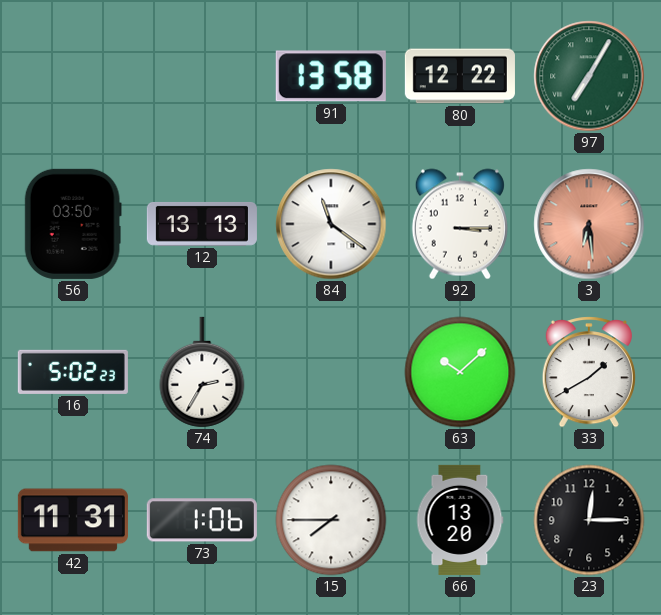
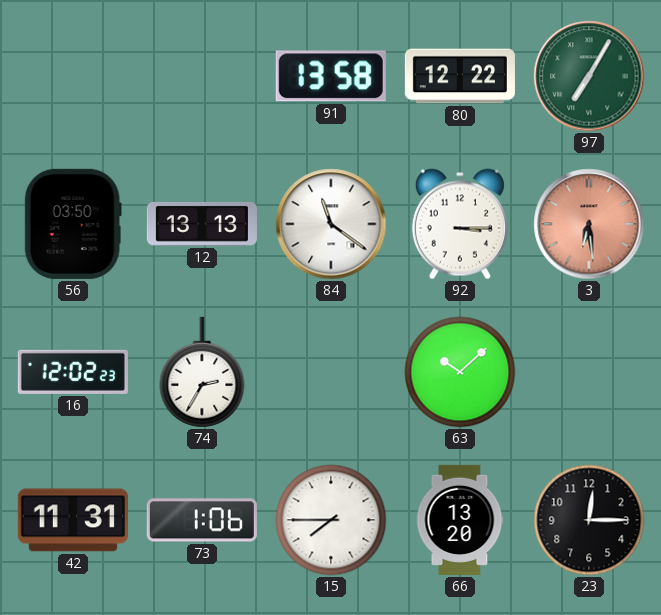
16: 5:02 -> 12:02 (73, 372)
33: 1:40 -> none (589, 372)
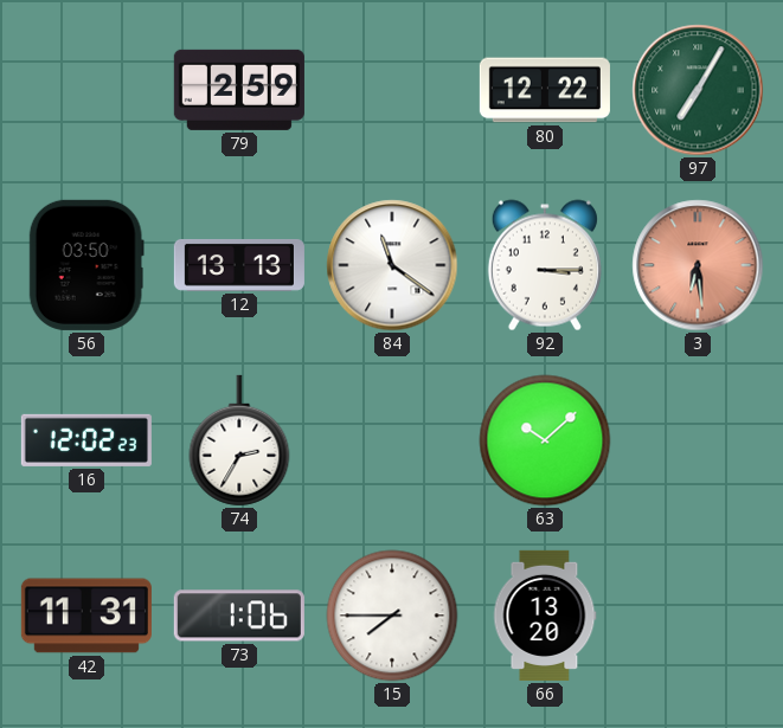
79: none -> 2:59 (239, 90)
91: 13:58 -> none (331, 76)
23: 12:15 -> none (589, 520)
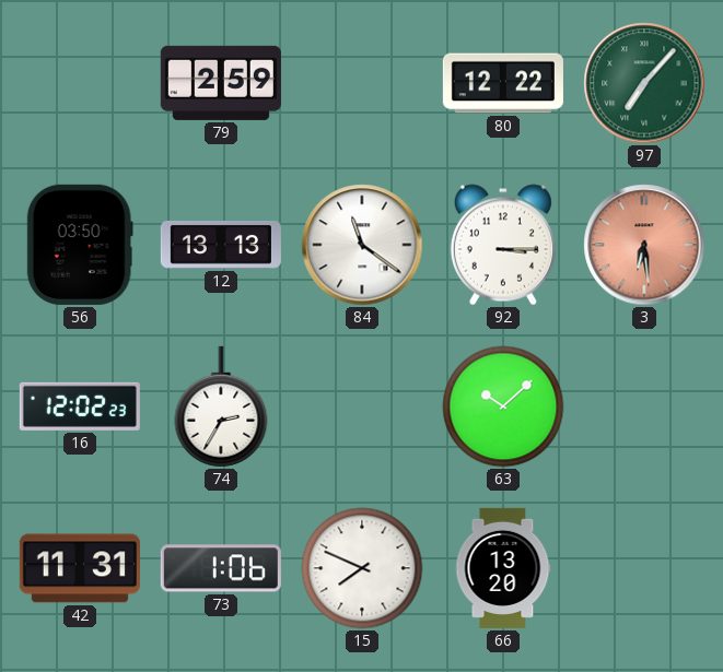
97: 7:05 -> 7:07 (644, 83)
15: 7:45 -> 7:49 (362, 568)
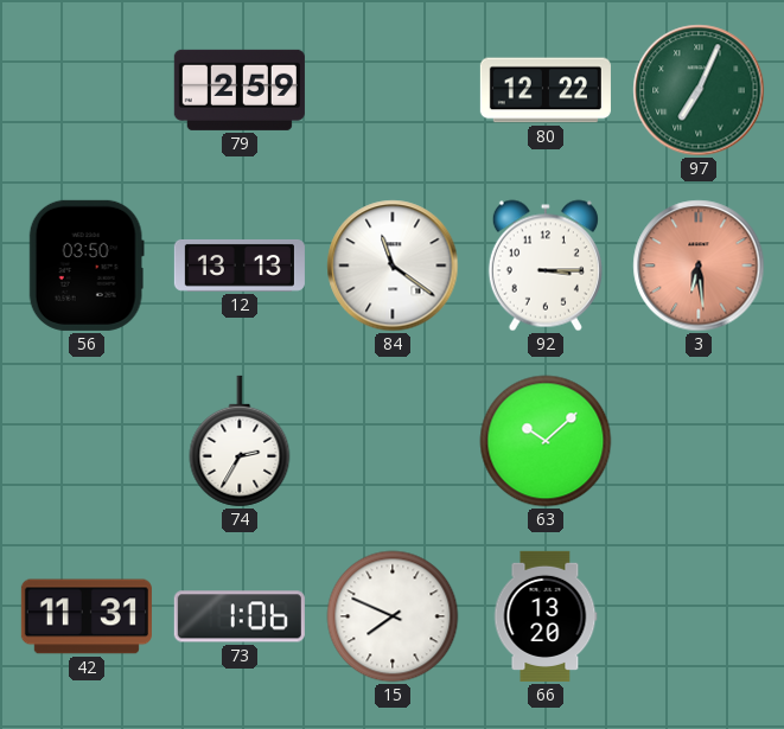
97: 7:07 -> 7:04 (699, 90)
16: 12:02 -> none (80, 406)
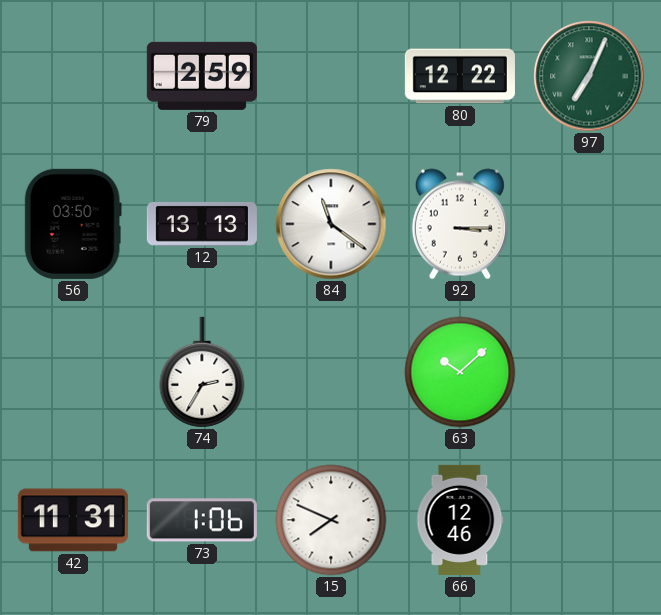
3: 6:29 -> none (699, 266)
66: 13:20 -> 12:46 (460, 520)
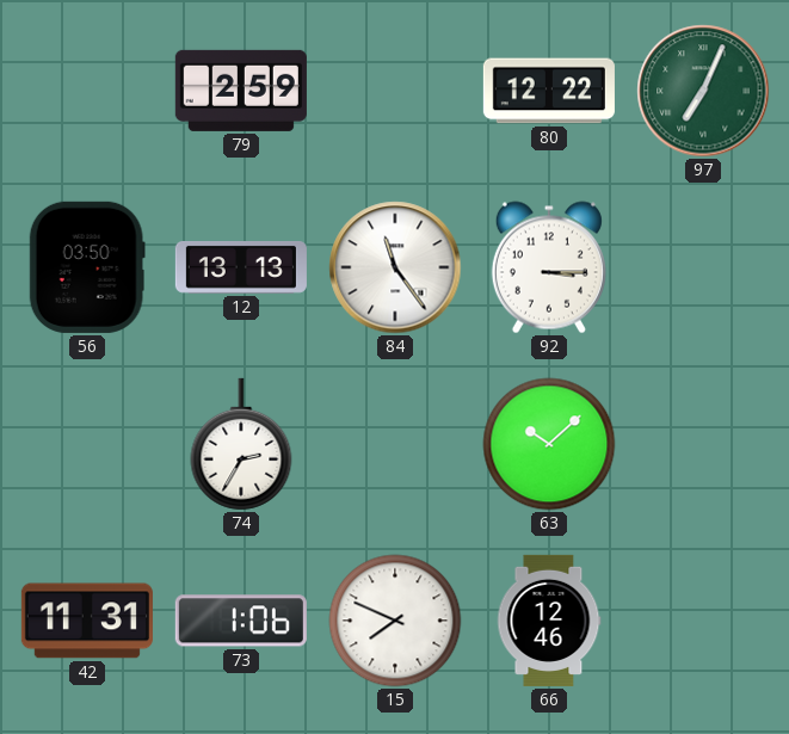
84: 11:21 -> 11:24 (395, 267)
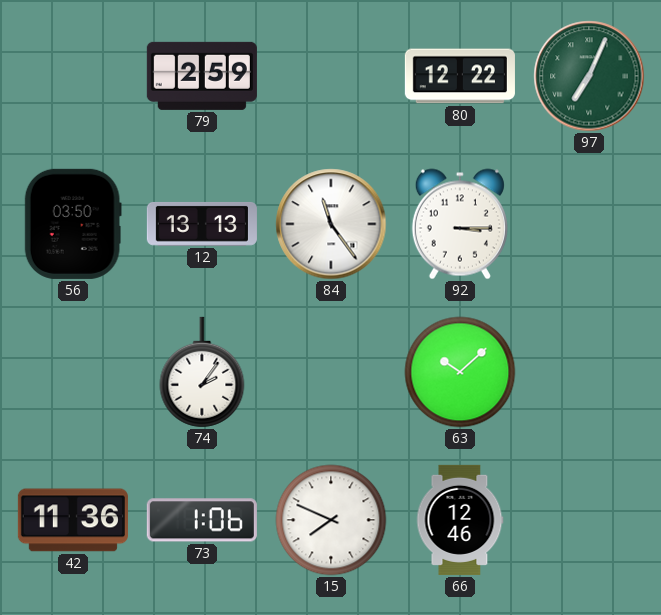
74: 2:35 -> 2:06 (202, 372)
42: 11:31 -> 11:36 (73, 520)
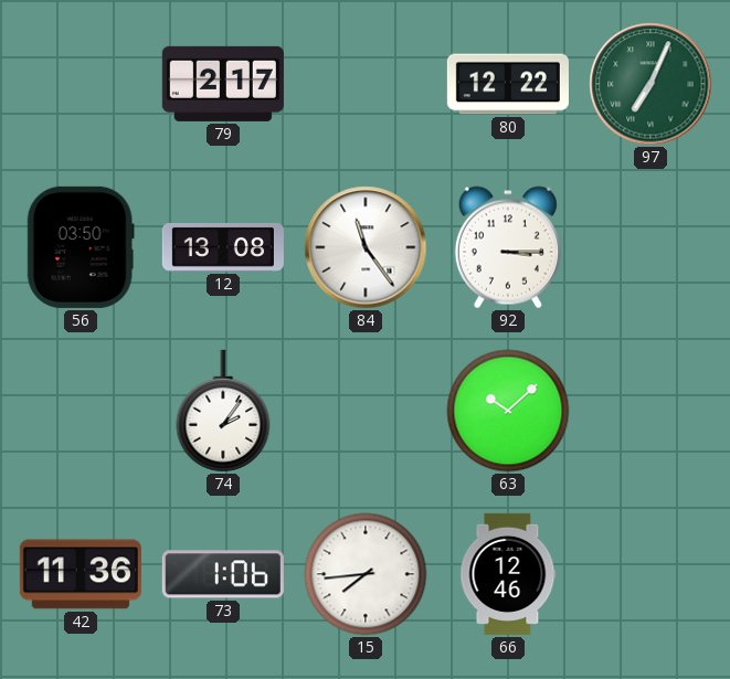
79: 2:59 -> 2:17 (223, 84)
12: 13:13 -> 13:08 (223, 247)
15: 7:49 -> 7:44 (366, 574)
